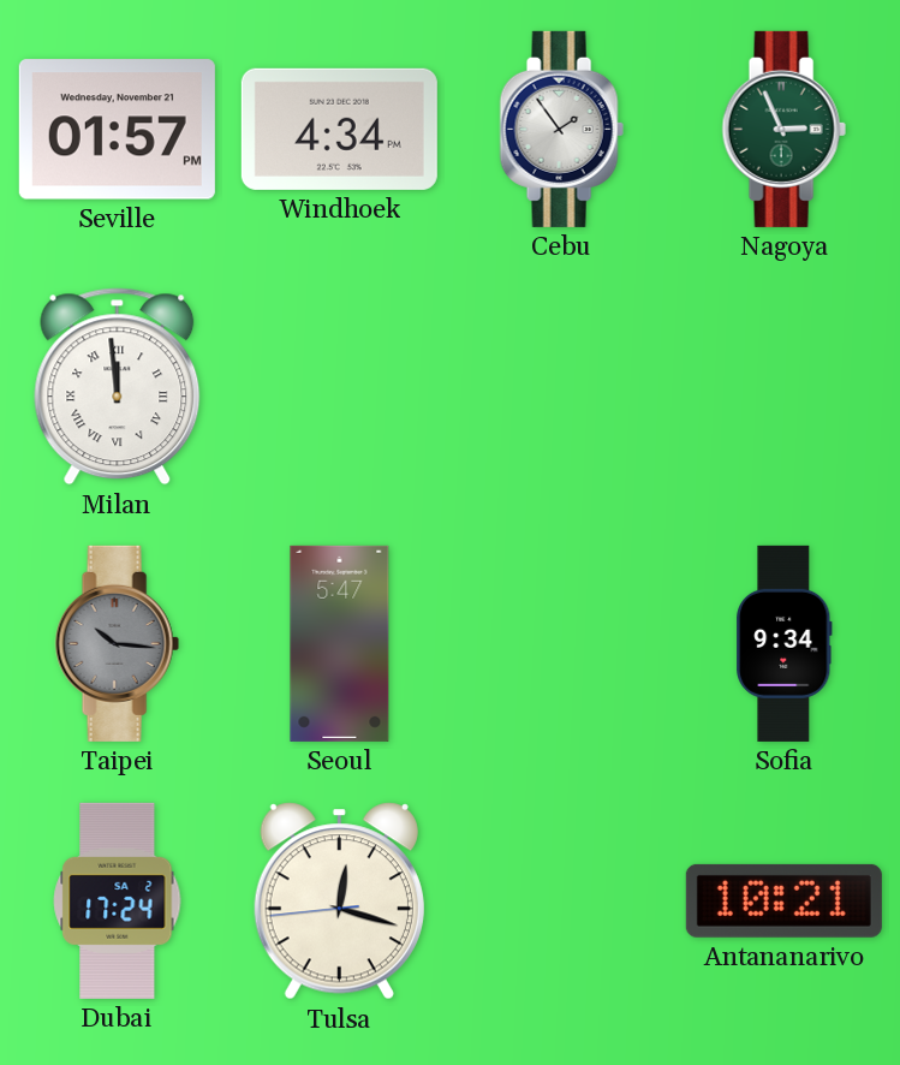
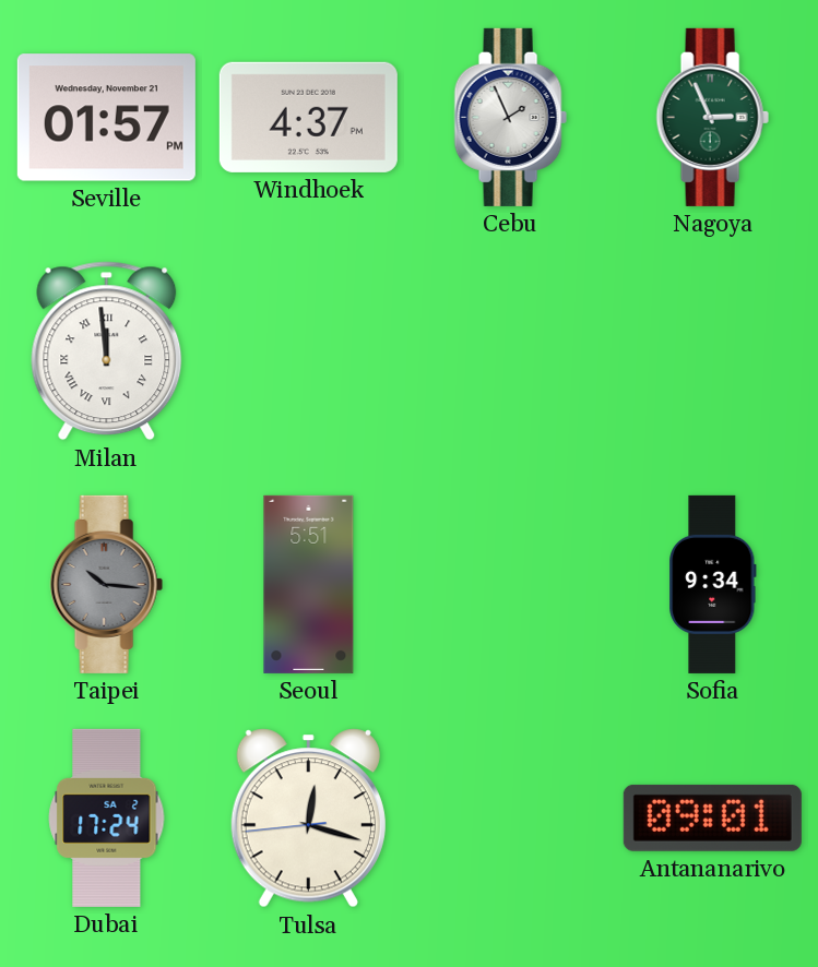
Windhoek: 4:34 -> 4:37 (308, 117)
Cebu: 1:54 -> 1:56 (510, 117)
Seoul: 5:47 -> 5:51 (309, 584)
Antananarivo: 10:21 -> 09:01 (712, 817)
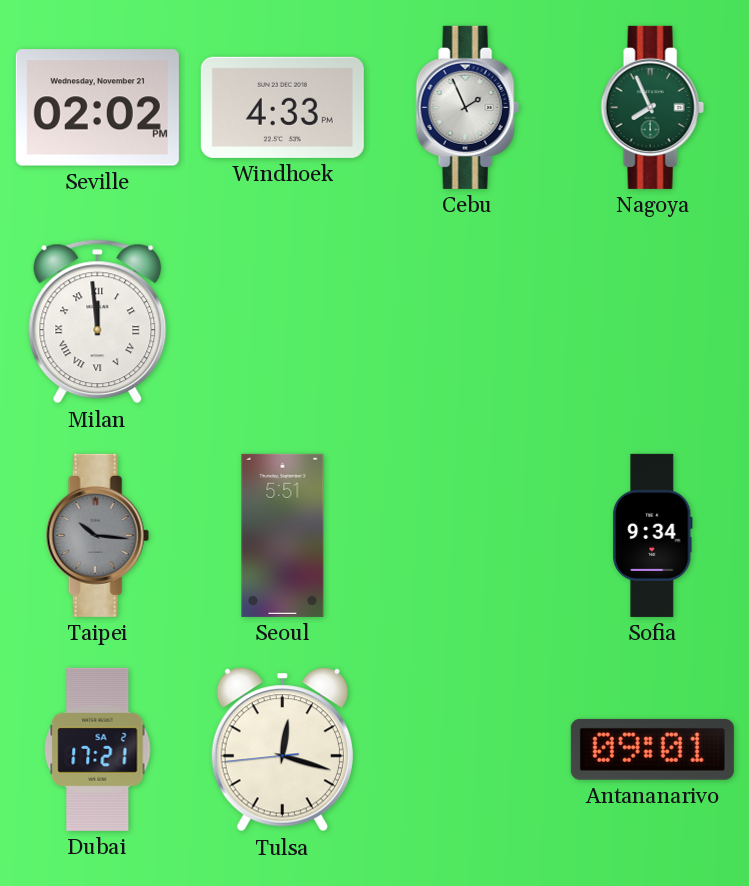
Seville: 01:57 -> 02:02 (97, 108)
Windhoek: 4:37 -> 4:33 (282, 107)
Nagoya: 2:56 -> 7:56 (652, 107)
Dubai: 17:24 -> 17:21 (98, 749)
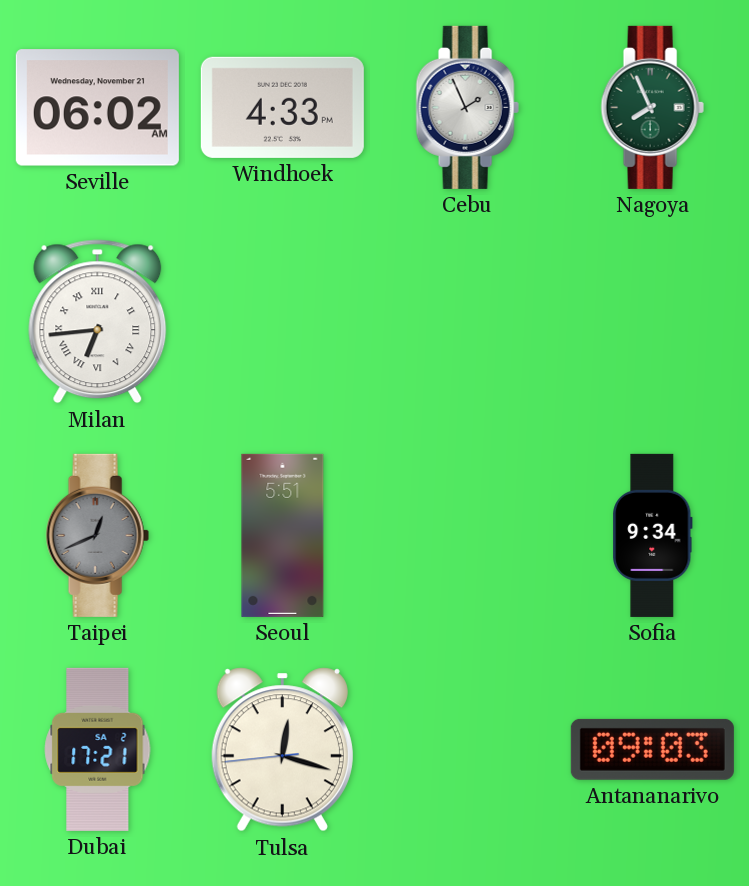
Seville: 02:02 -> 06:02 (97, 108)
Milan: 11:59 -> 6:44 (98, 322)
Taipei: 10:16 -> 12:41 (97, 535)
Antananarivo: 09:01 -> 09:03 (652, 749)
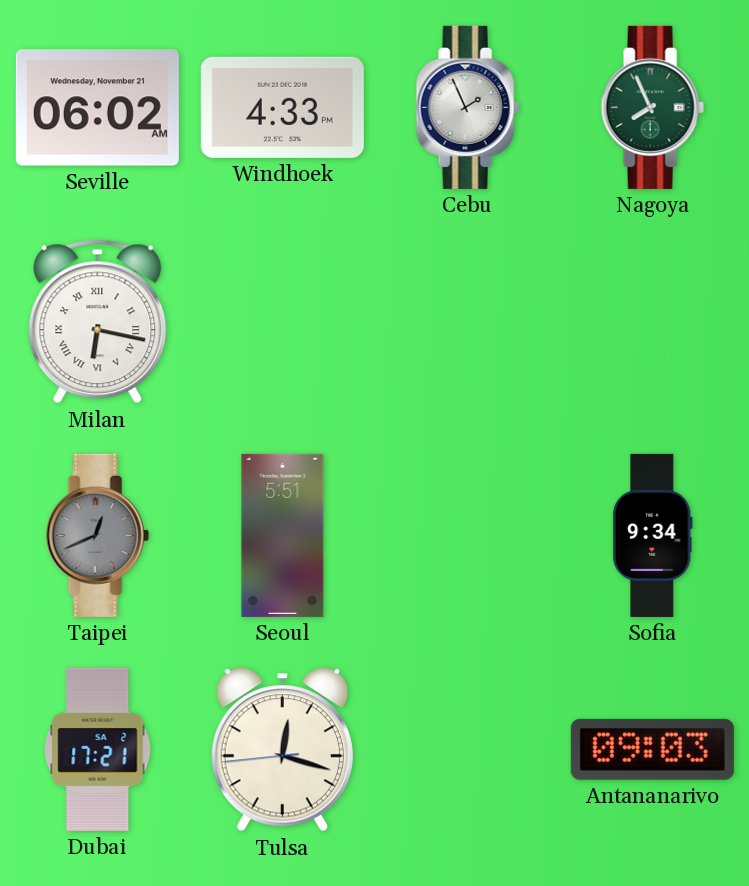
Milan: 6:44 -> 6:17 (98, 322)
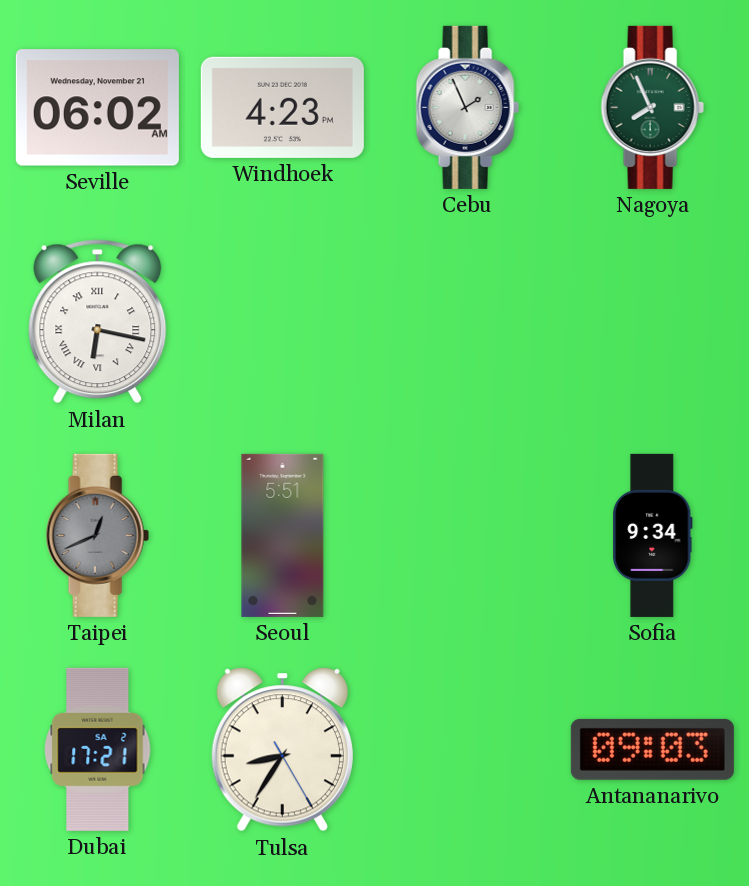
Windhoek: 4:33 -> 4:23 (282, 107)
Tulsa: 12:17 -> 8:35 (282, 750)
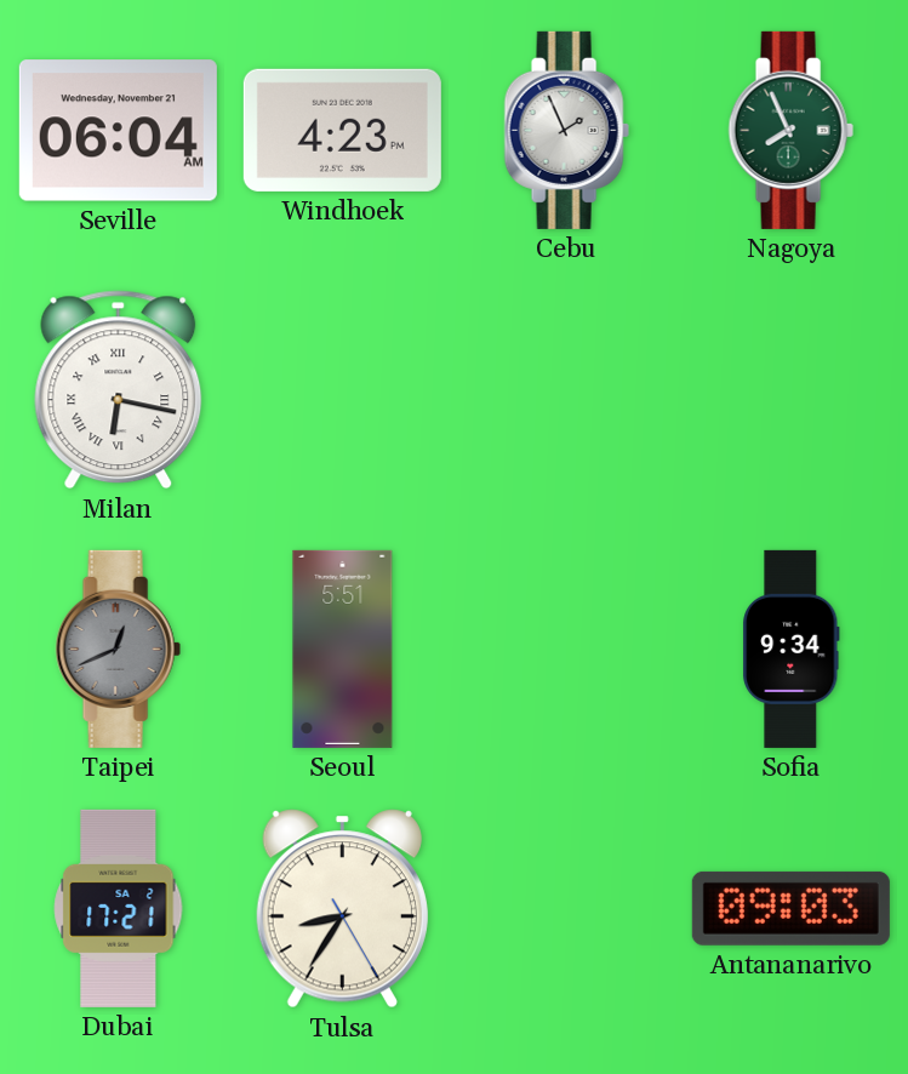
Seville: 06:02 -> 06:04 (118, 131)
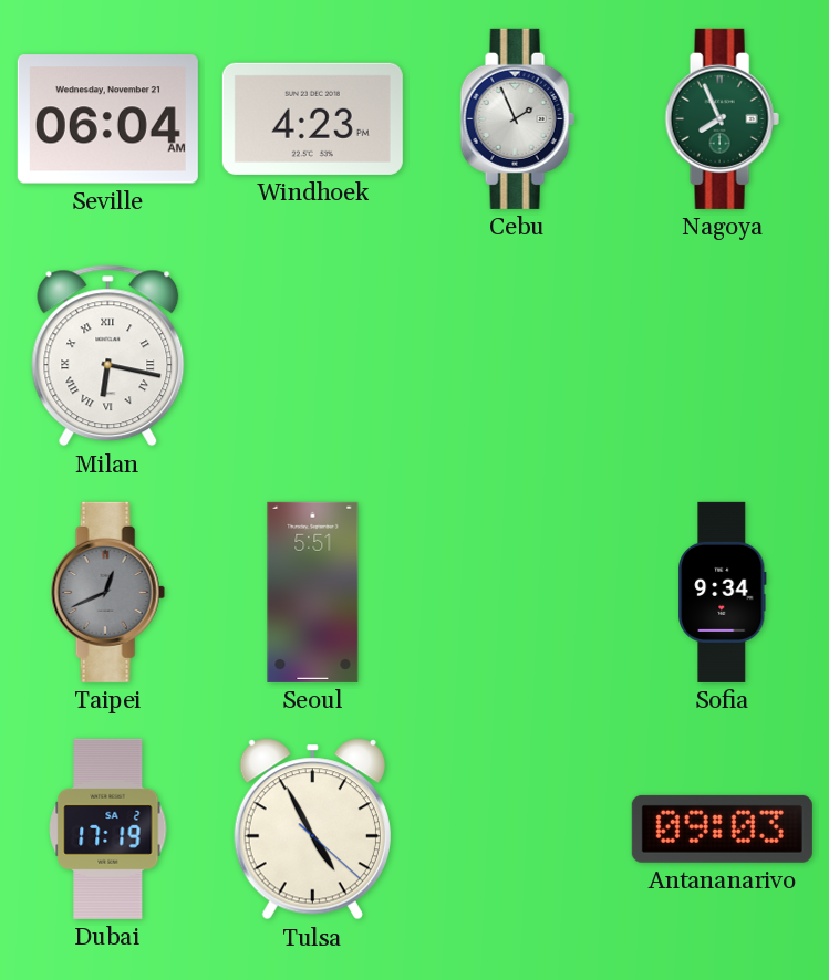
Dubai: 17:21 -> 17:19 (108, 828)
Tulsa: 8:35 -> 4:55 (312, 830)
